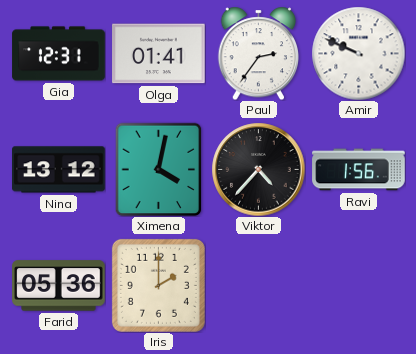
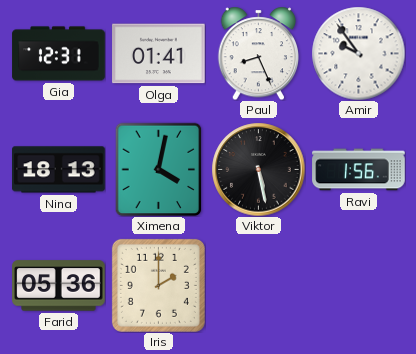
Paul: 2:36 -> 8:26 (259, 53)
Amir: 9:49 -> 9:54 (358, 53)
Nina: 13:12 -> 18:13 (59, 170)
Viktor: 4:37 -> 5:28 (258, 169)
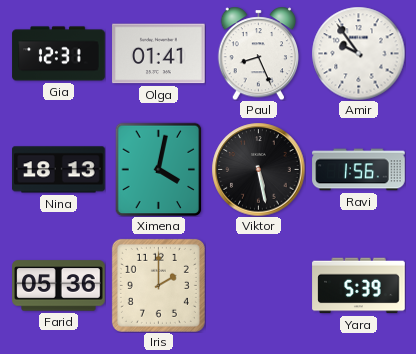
Yara: none -> 5:39 (359, 286)
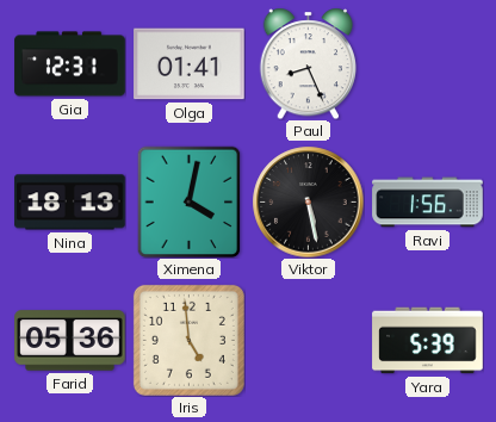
Amir: 9:54 -> none (358, 53)
Iris: 2:00 -> 4:59 (188, 340)
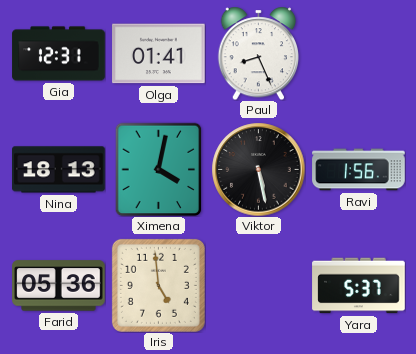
Yara: 5:39 -> 5:37 (359, 286)
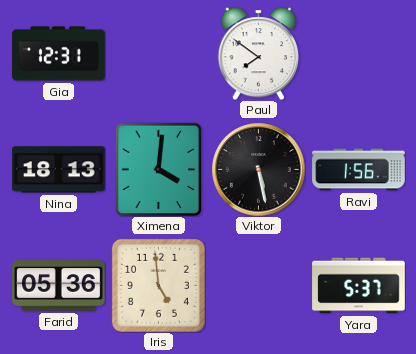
Olga: 01:41 -> none (159, 54)
Paul: 8:26 -> 7:51 (259, 53)
Ximena: 4:02 -> 4:01 (159, 169)
